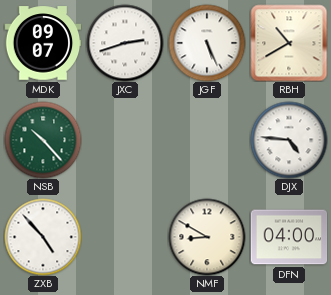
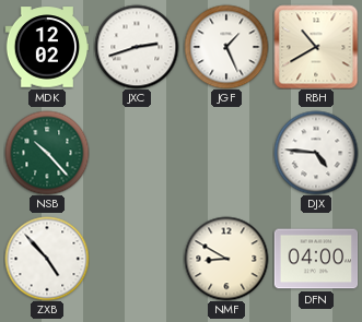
MDK: 09:07 -> 12:02 (47, 47)
JGF: 5:26 -> 1:26 (226, 47)
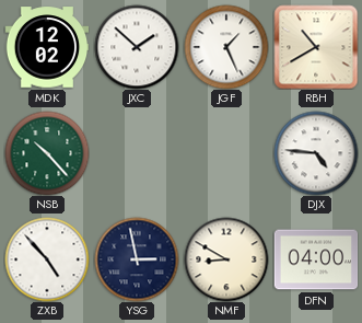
JXC: 2:42 -> 1:52 (137, 47)
YSG: none -> 2:58 (137, 259)
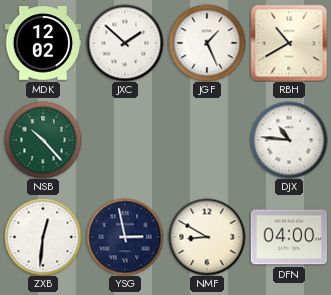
DJX: 4:46 -> 10:46 (289, 140)
ZXB: 4:53 -> 12:31 (43, 237)
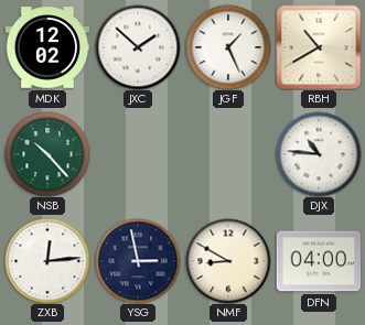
ZXB: 12:31 -> 12:14 (47, 261)
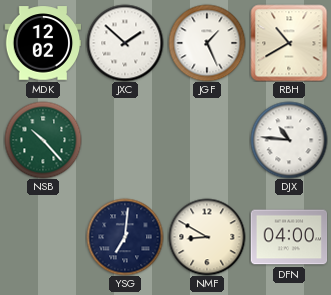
ZXB: 12:14 -> none (47, 261)
YSG: 2:58 -> 7:01 (125, 237)
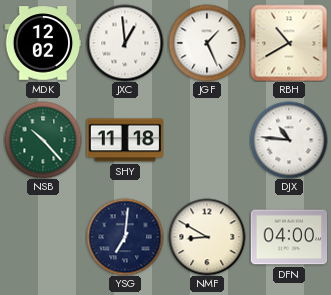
JXC: 1:52 -> 12:59 (125, 43)
SHY: none -> 11:18 (125, 140)
